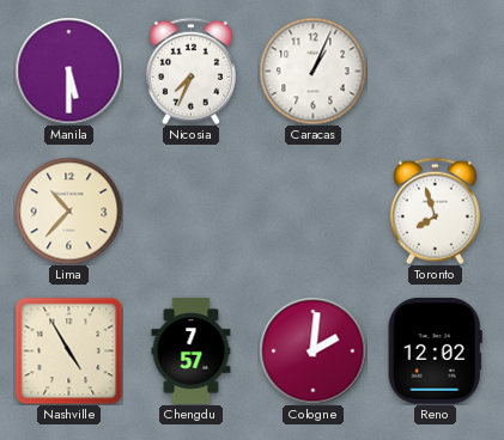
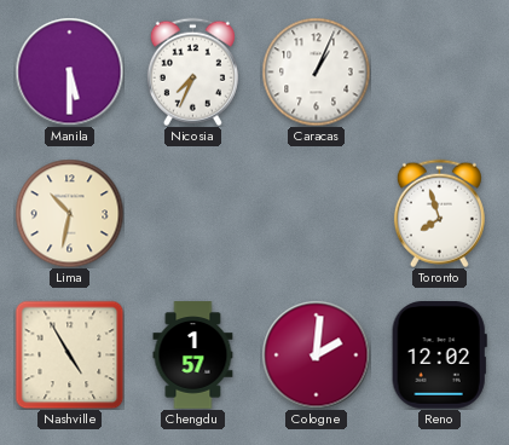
Lima: 10:37 -> 10:32 (69, 213)
Chengdu: 7:57 -> 1:57 (193, 356)
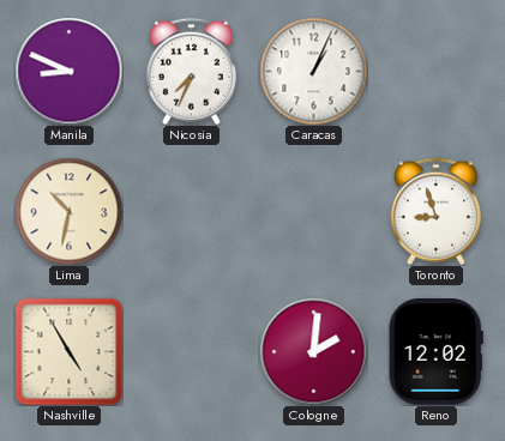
Manila: 5:30 -> 8:49 (68, 71)
Toronto: 7:57 -> 8:57 (435, 211)
Chengdu: 1:57 -> none (193, 356)
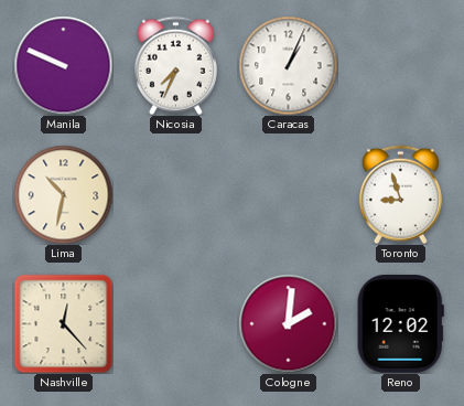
Manila: 8:49 -> 9:49 (63, 65)
Nashville: 4:55 -> 12:23 (63, 323)
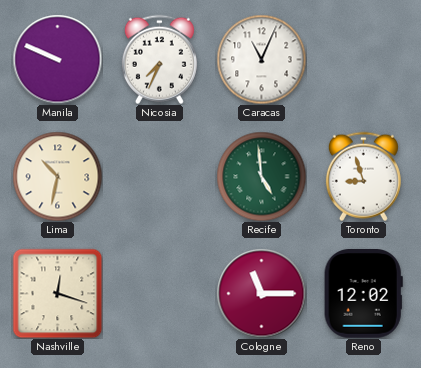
Caracas: 1:04 -> 11:04 (261, 59)
Recife: none -> 4:59 (261, 176)
Nashville: 12:23 -> 12:18 (57, 293)
Cologne: 2:01 -> 11:15 (261, 293)
